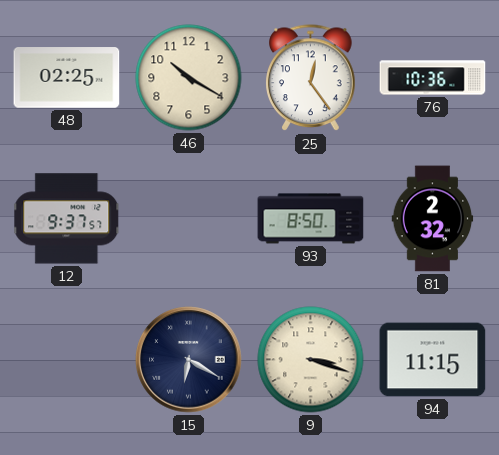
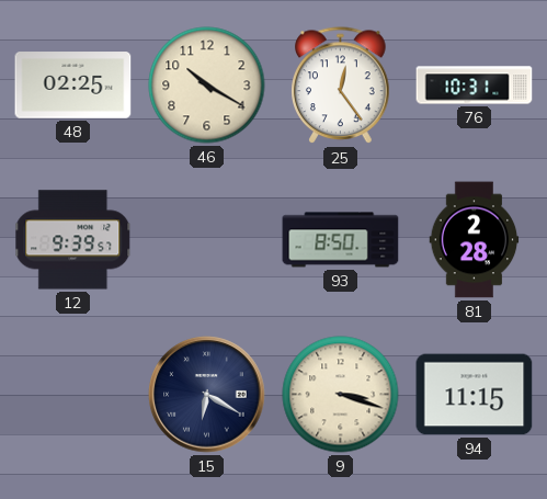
76: 10:36 -> 10:31 (475, 86)
12: 9:37 -> 9:39 (73, 240)
81: 2:32 -> 2:28 (475, 240)
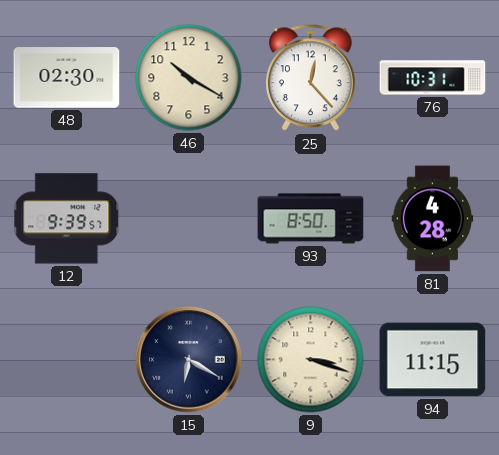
48: 02:25 -> 02:30 (67, 78)
25: 12:24 -> 12:23 (311, 78)
81: 2:28 -> 4:28 (433, 219)
